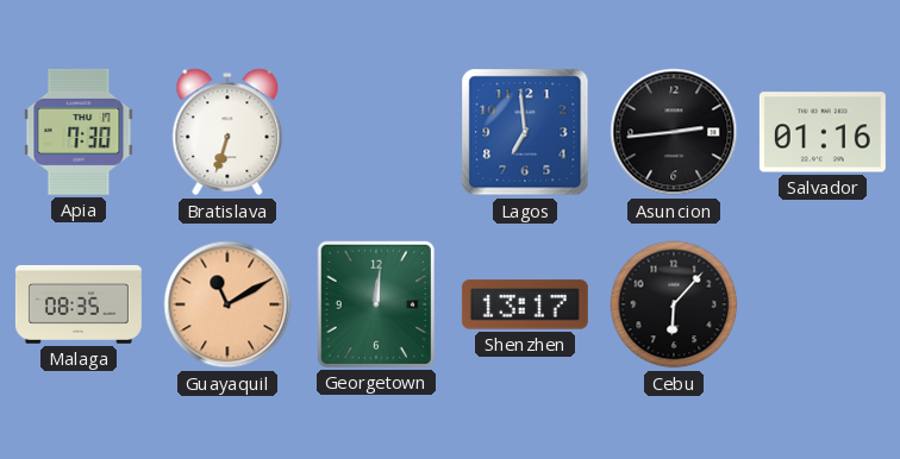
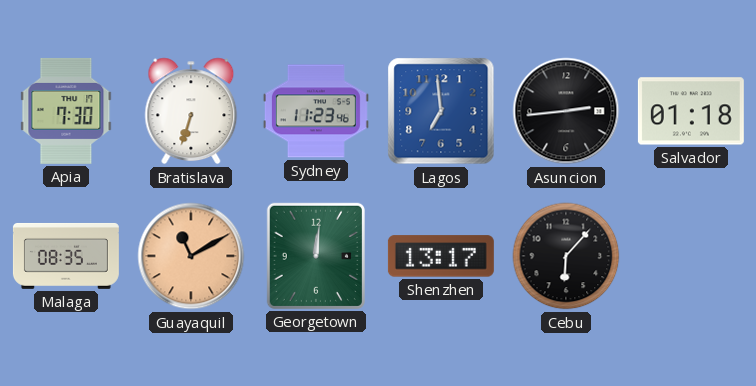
Sydney: none -> 11:23 (316, 111)
Salvador: 01:16 -> 01:18 (691, 111)
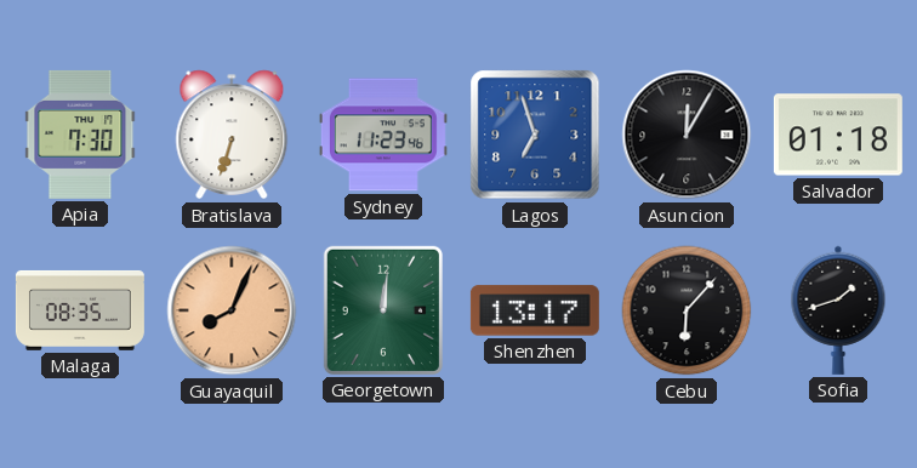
Lagos: 6:59 -> 6:57 (535, 135)
Asuncion: 2:44 -> 12:05 (687, 135)
Guayaquil: 11:10 -> 8:04 (232, 310)
Sofia: none -> 1:42 (838, 310)
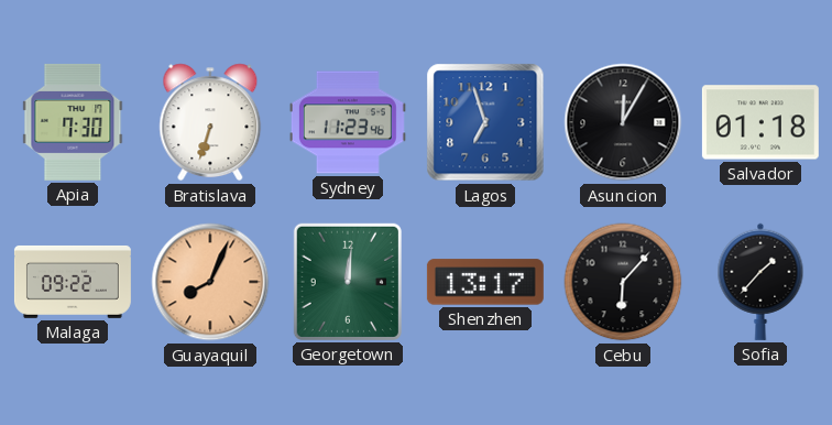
Malaga: 08:35 -> 09:22 (73, 282)
Sofia: 1:42 -> 1:37 (760, 282)
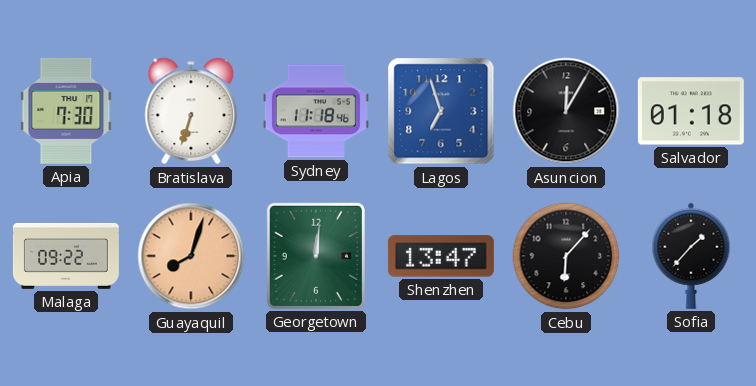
Sydney: 11:23 -> 11:18 (316, 111)
Guayaquil: 8:04 -> 8:03 (191, 256)
Shenzhen: 13:17 -> 13:47 (441, 256)
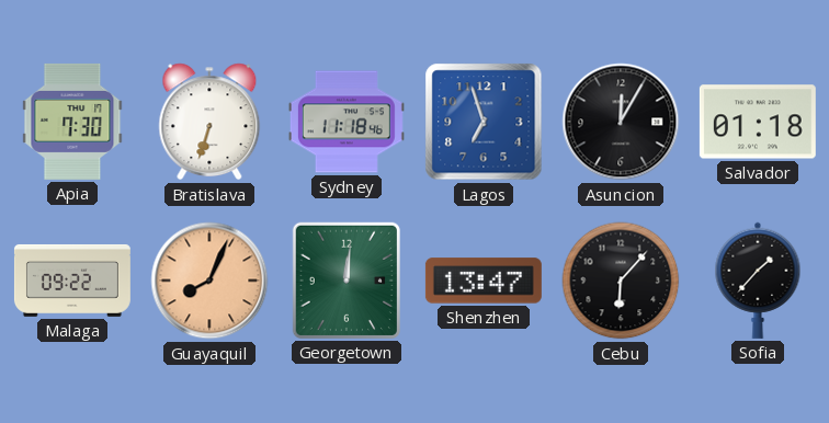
Guayaquil: 8:03 -> 8:04 (209, 281)
